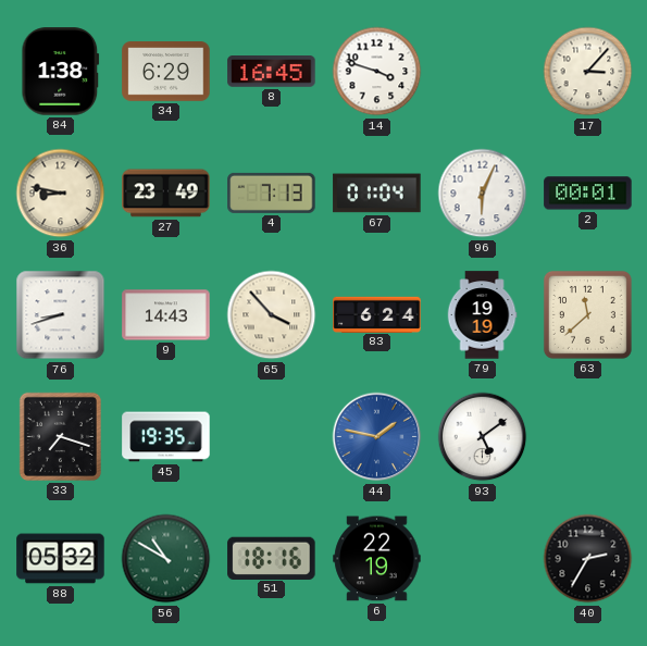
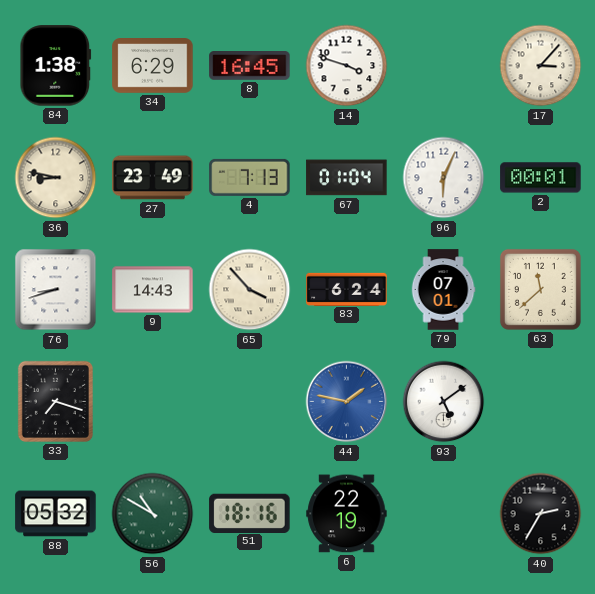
79: 19:19 -> 07:01 (443, 290)
45: 19:35 -> none (166, 437)
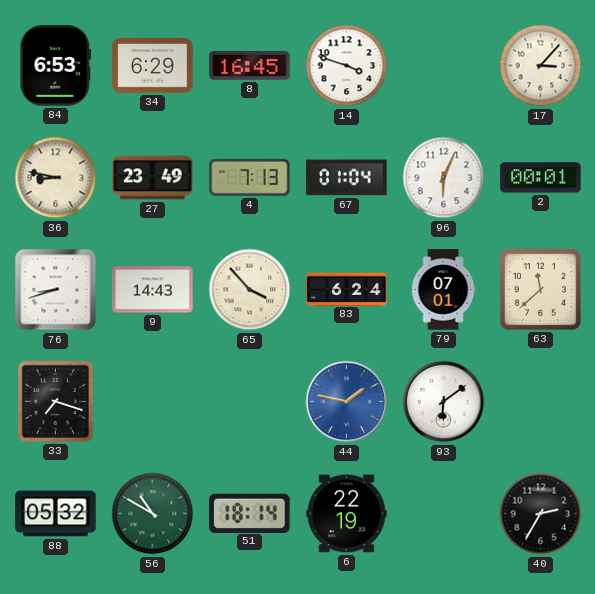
84: 1:38 -> 6:53 (56, 66)
93: 5:09 -> 6:09 (444, 402)
51: 18:16 -> 18:14 (250, 513)
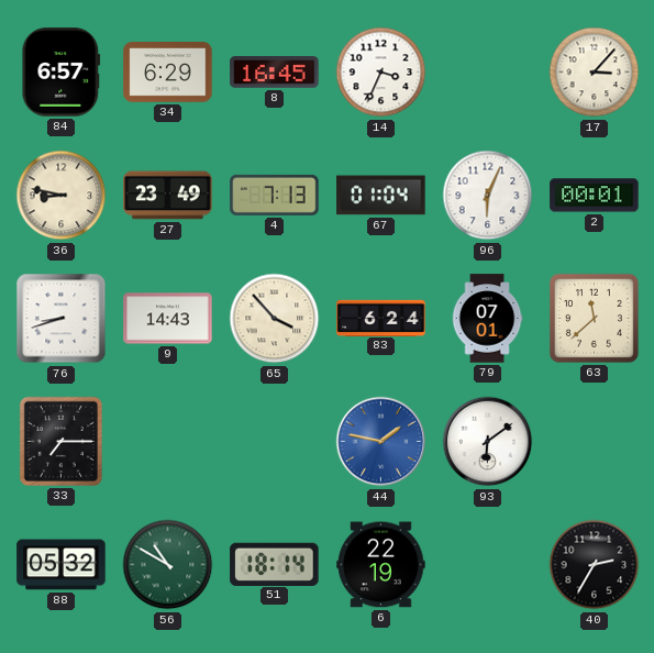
84: 6:53 -> 6:57 (62, 73)
14: 3:48 -> 3:34 (381, 73)
33: 7:18 -> 7:15 (60, 441)
